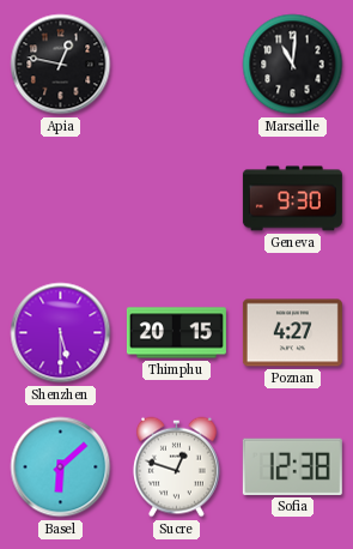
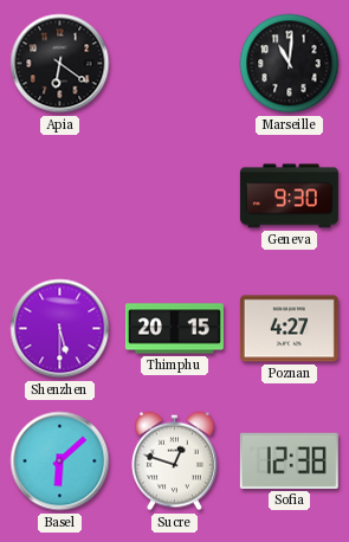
Apia: 12:47 -> 6:21 (60, 64)
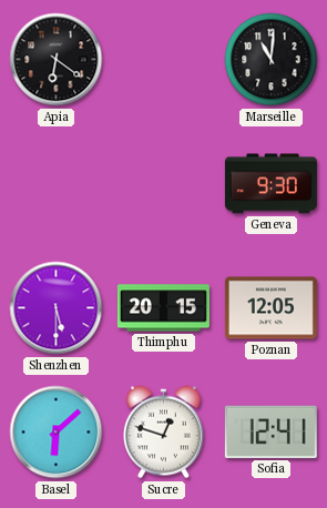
Poznan: 4:27 -> 12:05 (270, 308)
Sofia: 12:38 -> 12:41 (270, 431)
